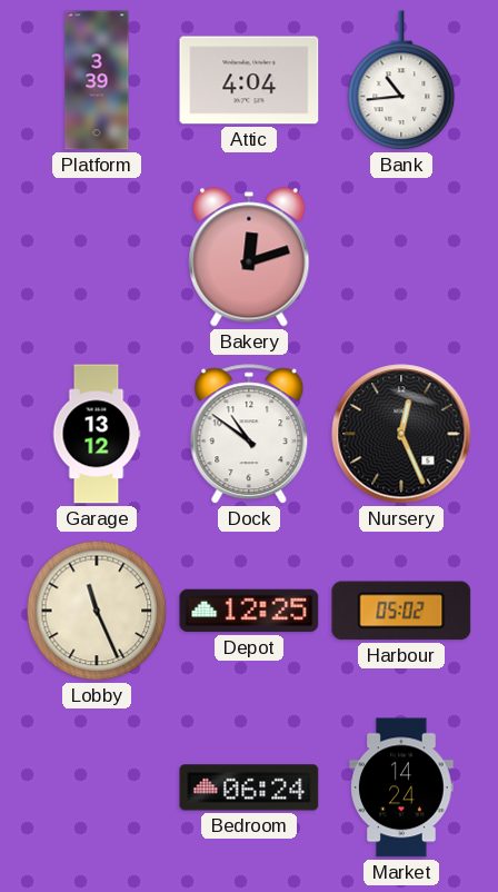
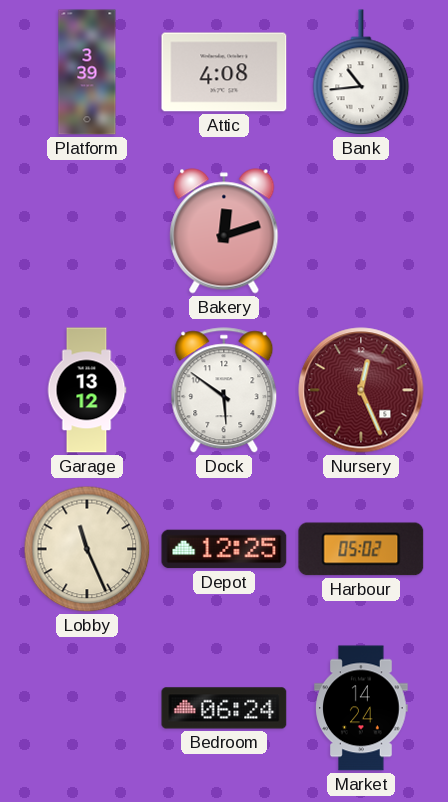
Attic: 4:04 -> 4:08 (224, 72)
Dock: 10:51 -> 5:51 (224, 391)
Nursery dial: black -> burgundy (361, 390)
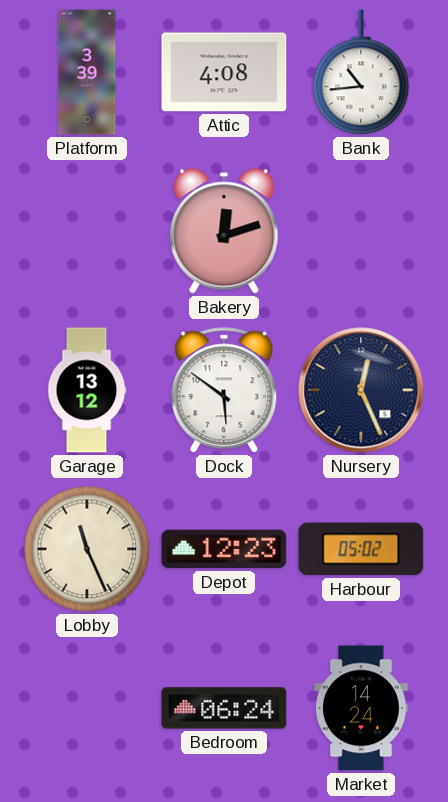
Nursery dial: burgundy -> navy (361, 390)
Depot: 12:25 -> 12:23 (224, 549)
